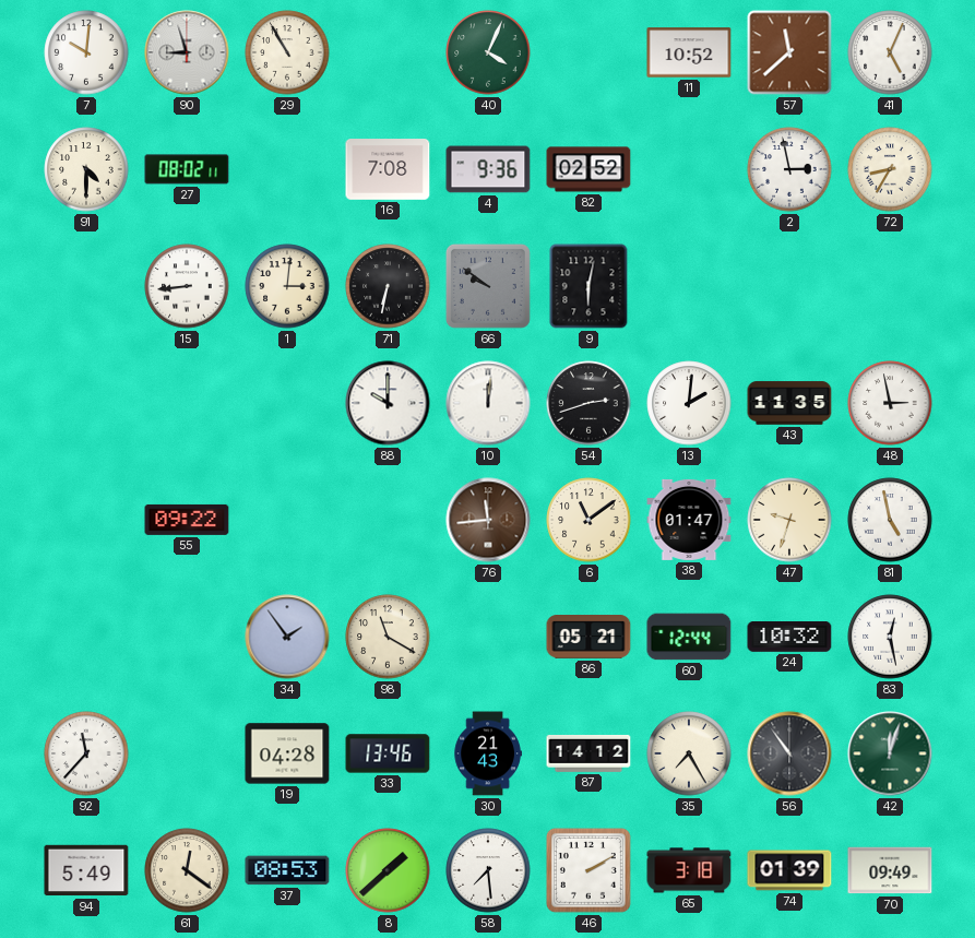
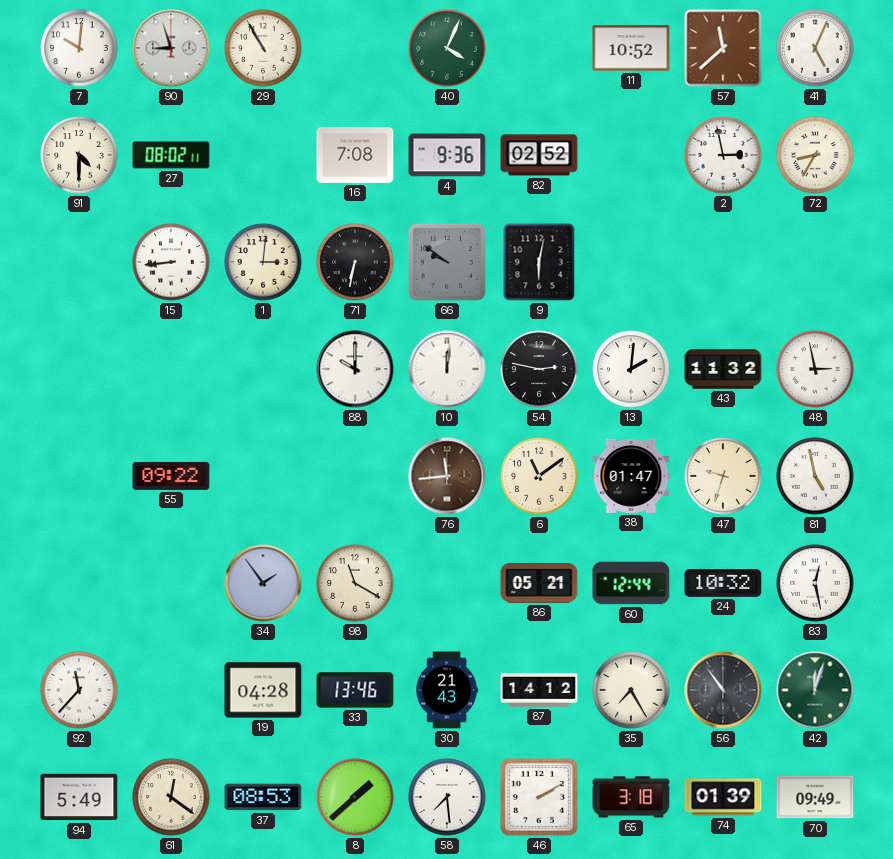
54: 2:42 -> 2:47 (539, 369)
43: 11:35 -> 11:32 (723, 369)
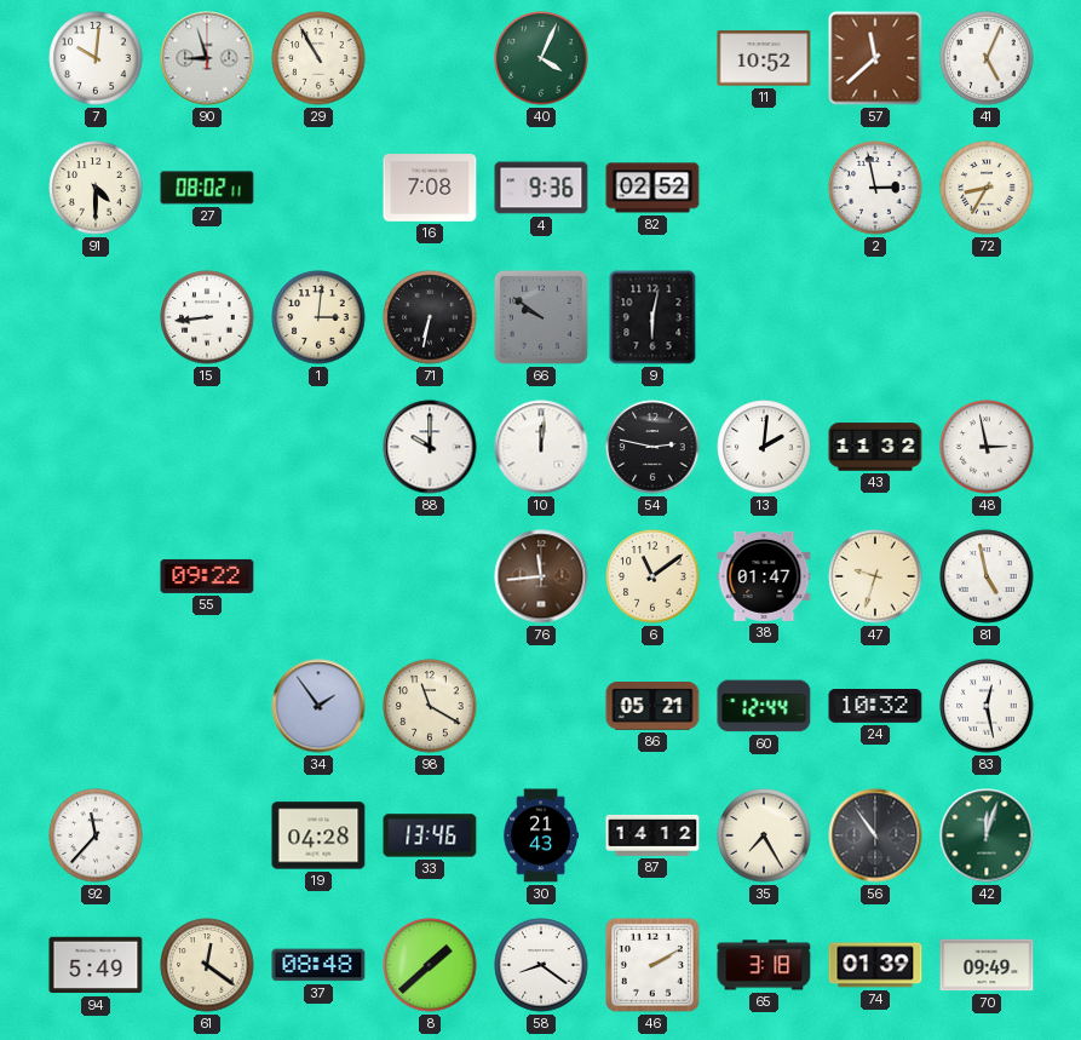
37: 08:53 -> 08:48 (318, 965)
58: 7:29 -> 8:21 (541, 965)
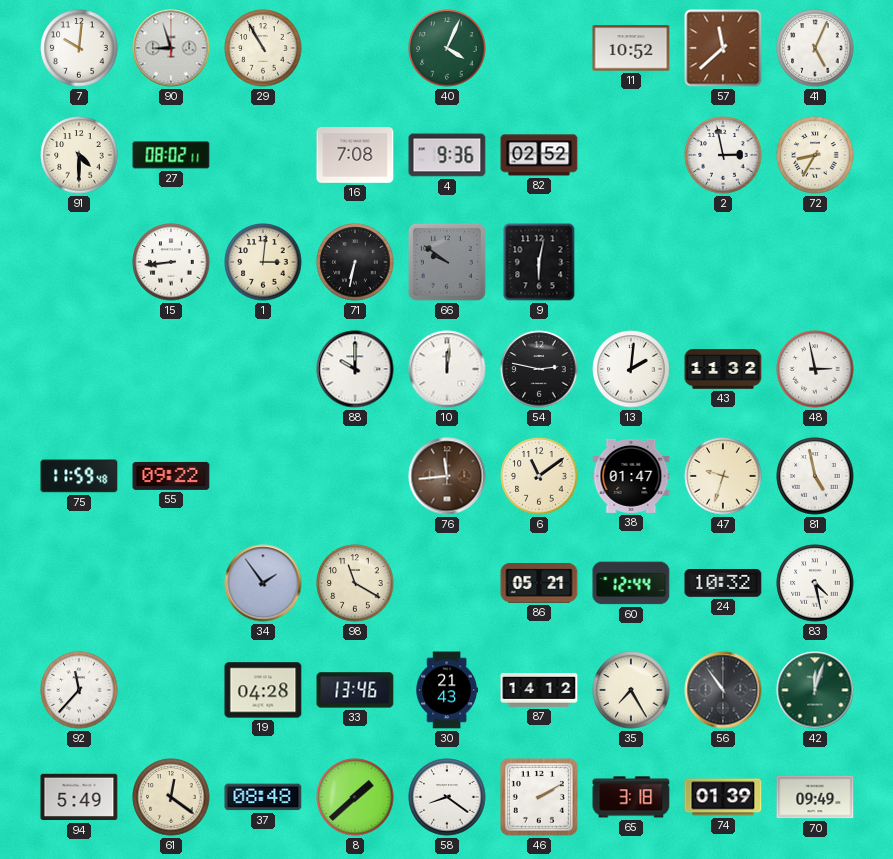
75: none -> 11:59 (79, 476)
83: 12:28 -> 4:28 (815, 583)
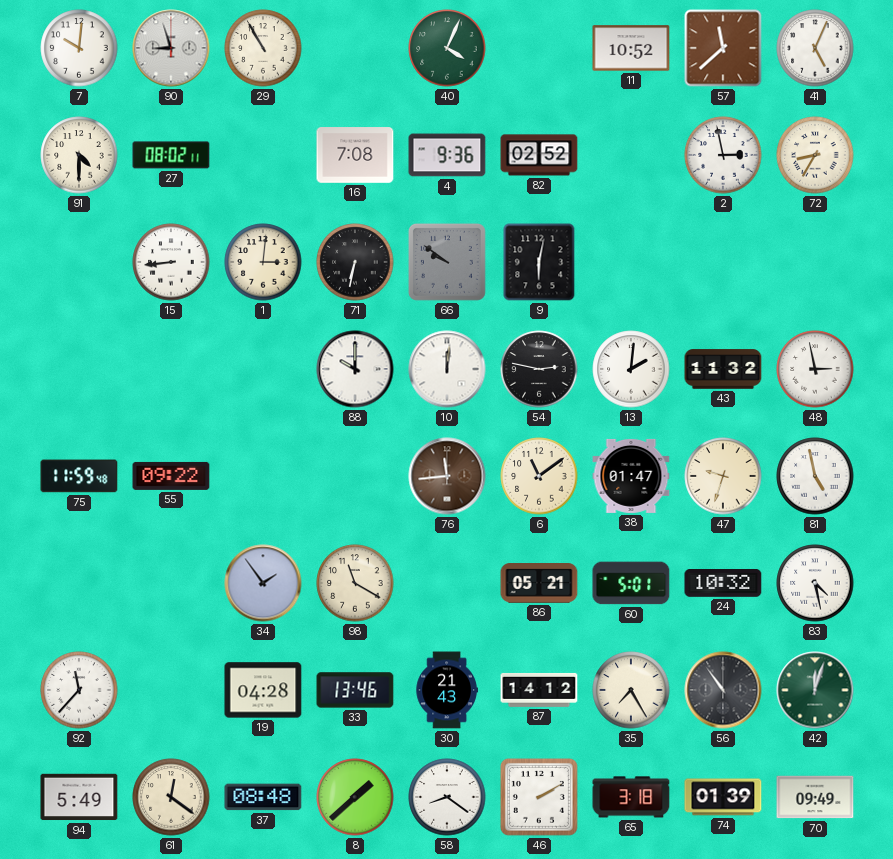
60: 12:44 -> 5:01 (631, 583)
